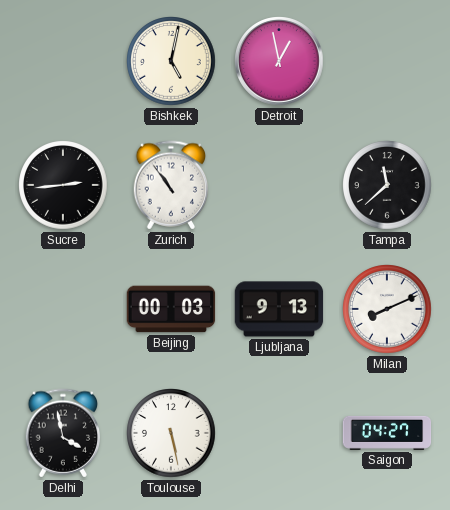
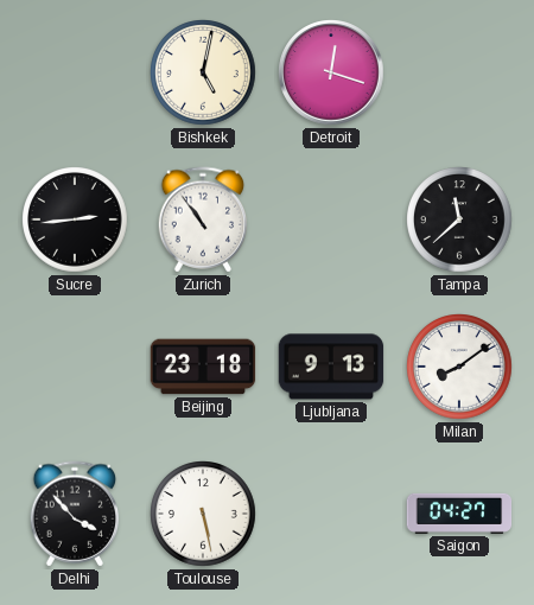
Detroit: 12:58 -> 12:18 (331, 72)
Beijing: 00:03 -> 23:18 (203, 367)
Milan: 8:11 -> 8:09 (459, 367)
Delhi: 3:58 -> 3:53 (75, 514)
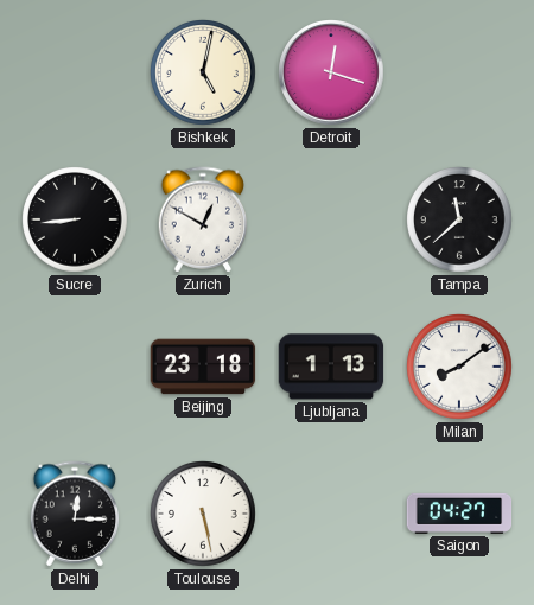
Sucre: 2:44 -> 8:44 (75, 219)
Zurich: 10:54 -> 12:50 (203, 219)
Ljubljana: 9:13 -> 1:13 (331, 367)
Delhi: 3:53 -> 12:15 (75, 514)
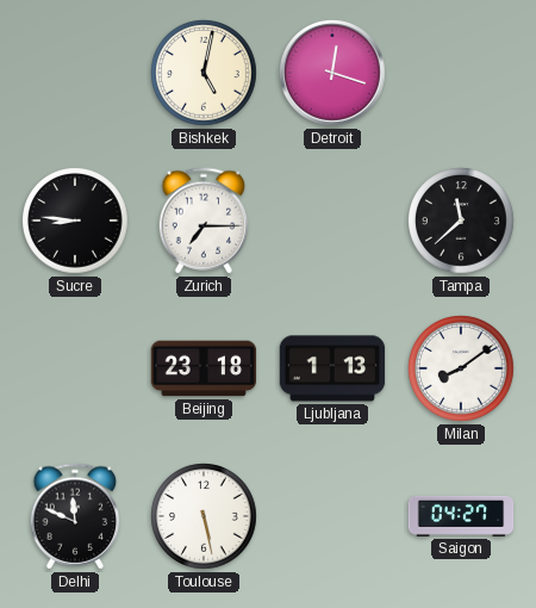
Sucre: 8:44 -> 8:46 (75, 221)
Zurich: 12:50 -> 7:15 (204, 221)
Delhi: 12:15 -> 11:49 (75, 516)
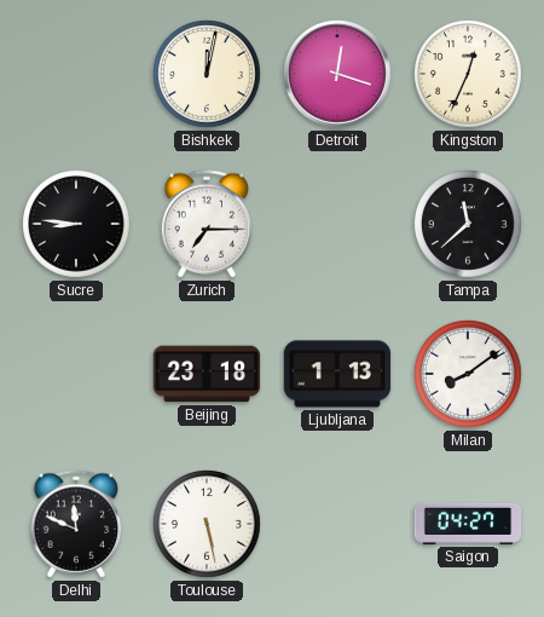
Bishkek: 5:02 -> 12:02 (207, 74)
Kingston: none -> 12:34 (468, 74)
